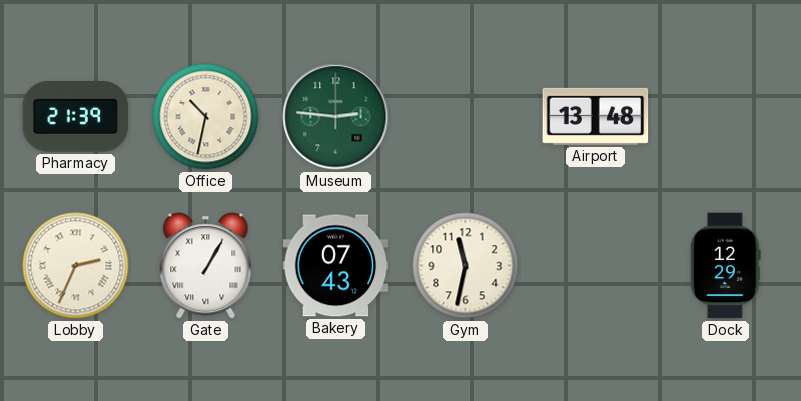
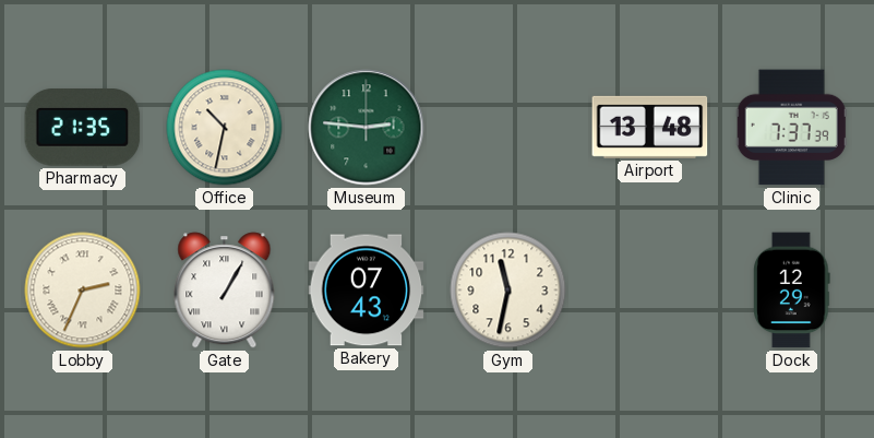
Pharmacy: 21:39 -> 21:35 (83, 128)
Clinic: none -> 7:37 (791, 128)
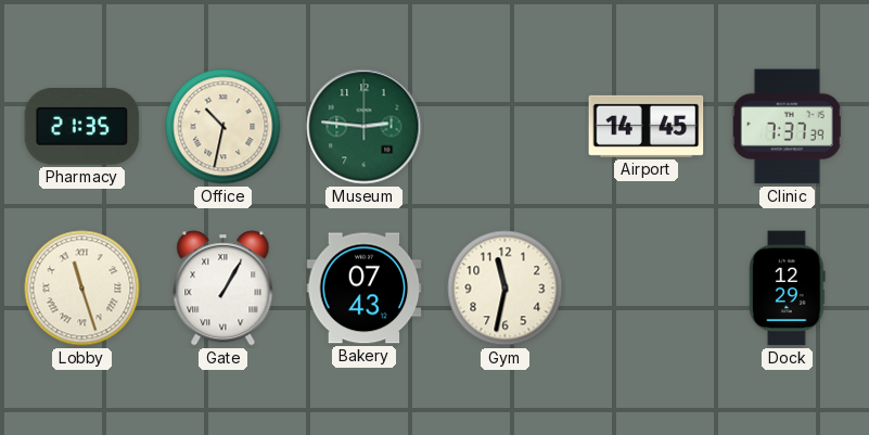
Airport: 13:48 -> 14:45 (647, 126)
Lobby: 2:34 -> 11:27 (82, 289)
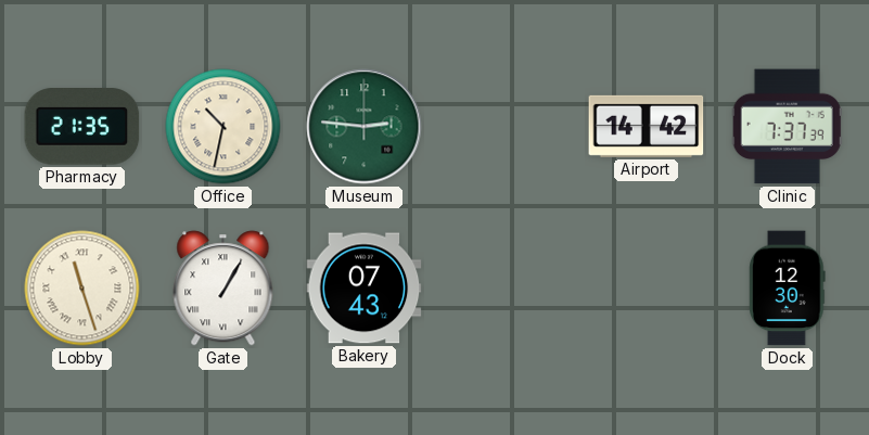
Airport: 14:45 -> 14:42 (647, 126)
Gym: 11:32 -> none (506, 289)
Dock: 12:29 -> 12:30 (788, 289)
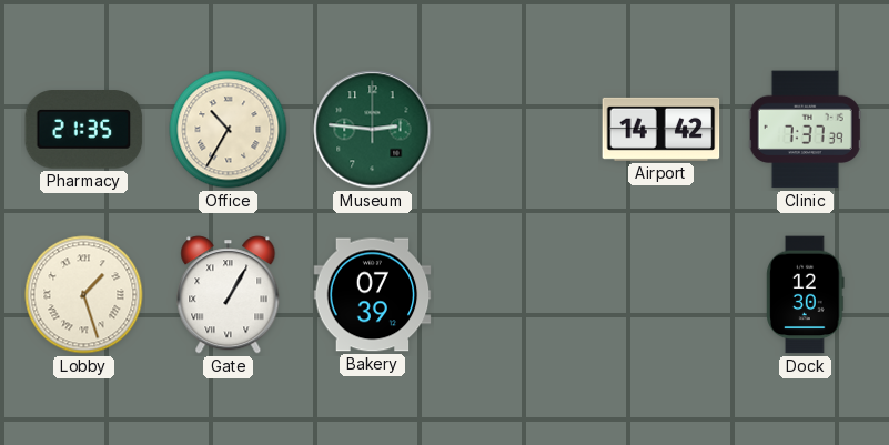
Office: 10:32 -> 10:35 (229, 130)
Lobby: 11:27 -> 1:27 (84, 295)
Bakery: 07:43 -> 07:39 (373, 295)
